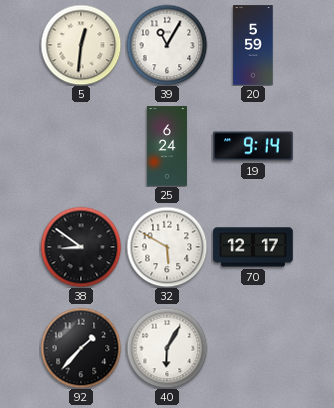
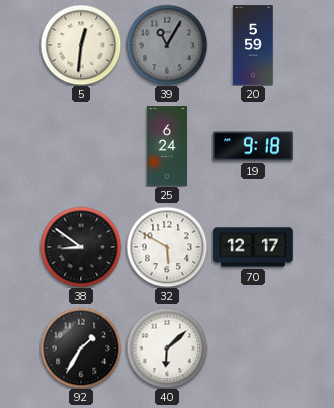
39 dial: white -> grey (167, 45)
19: 9:14 -> 9:18 (253, 146)
92: 1:37 -> 1:35 (81, 348)
40: 6:05 -> 6:08 (167, 348)
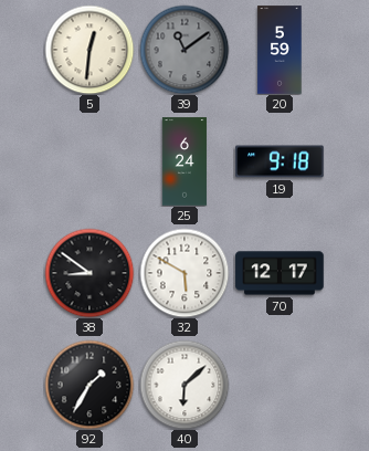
39: 11:05 -> 11:09 (184, 50)
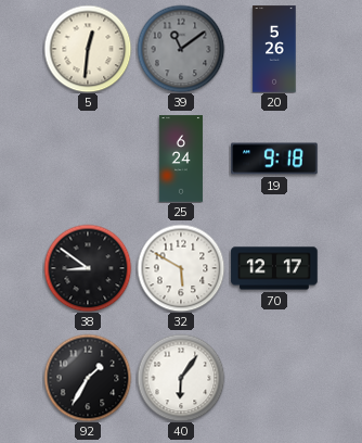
20: 5:59 -> 5:26 (274, 49)
40: 6:08 -> 6:06 (181, 378)
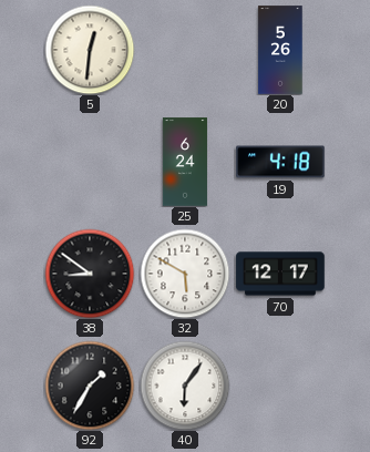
39: 11:09 -> none (181, 49)
19: 9:18 -> 4:18 (280, 162)
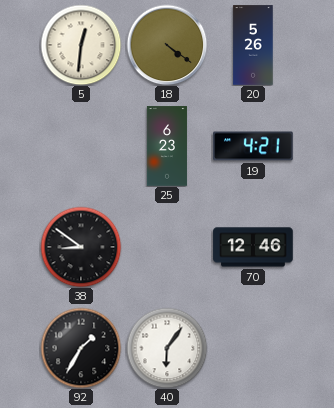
18: none -> 4:21 (167, 45)
25: 6:24 -> 6:23 (167, 146)
19: 4:18 -> 4:21 (253, 146)
32: 5:50 -> none (185, 274)
70: 12:17 -> 12:46 (253, 247)
